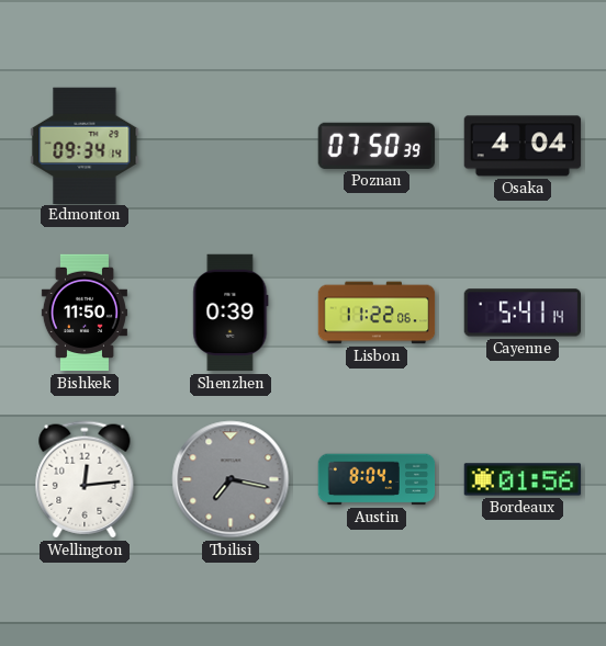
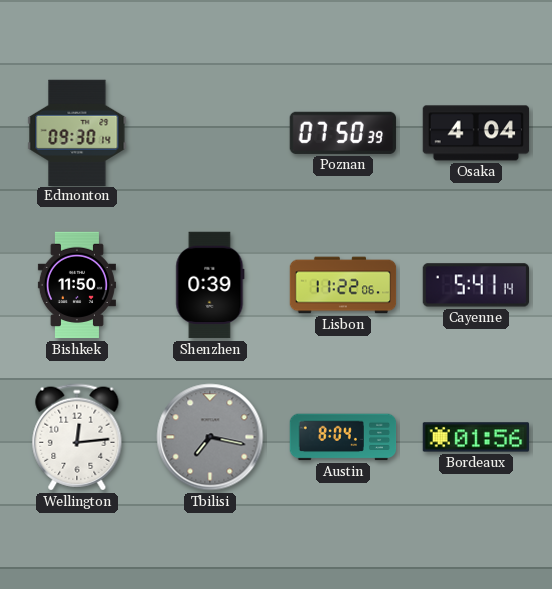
Edmonton: 09:34 -> 09:30 (77, 132)
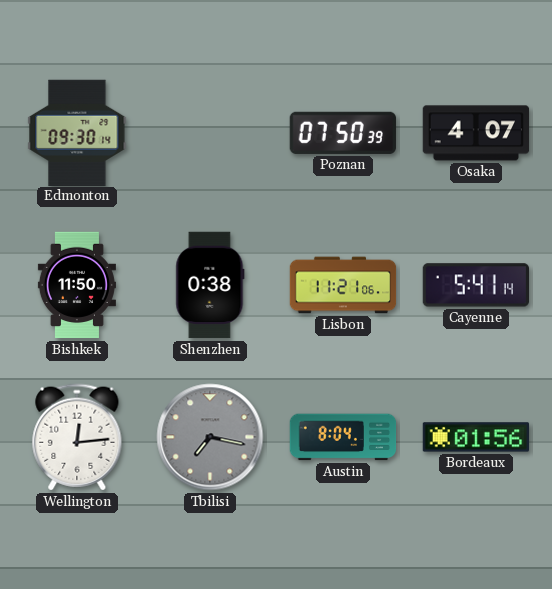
Osaka: 4:04 -> 4:07 (476, 133)
Shenzhen: 0:39 -> 0:38 (210, 285)
Lisbon: 11:22 -> 11:21 (343, 285)
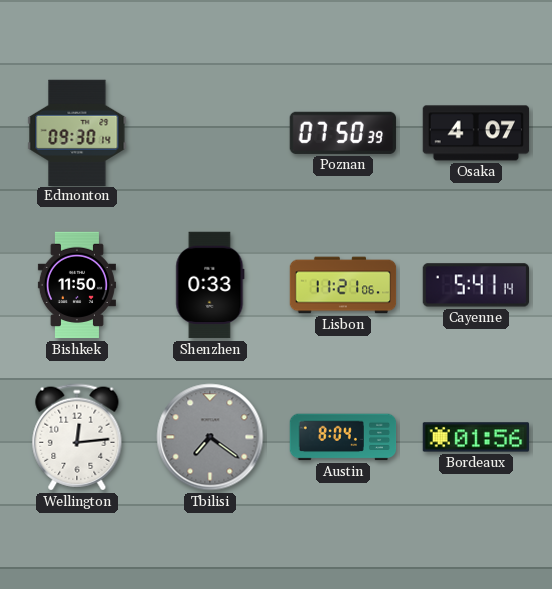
Shenzhen: 0:38 -> 0:33 (210, 285)
Tbilisi: 7:17 -> 7:21 (210, 437)
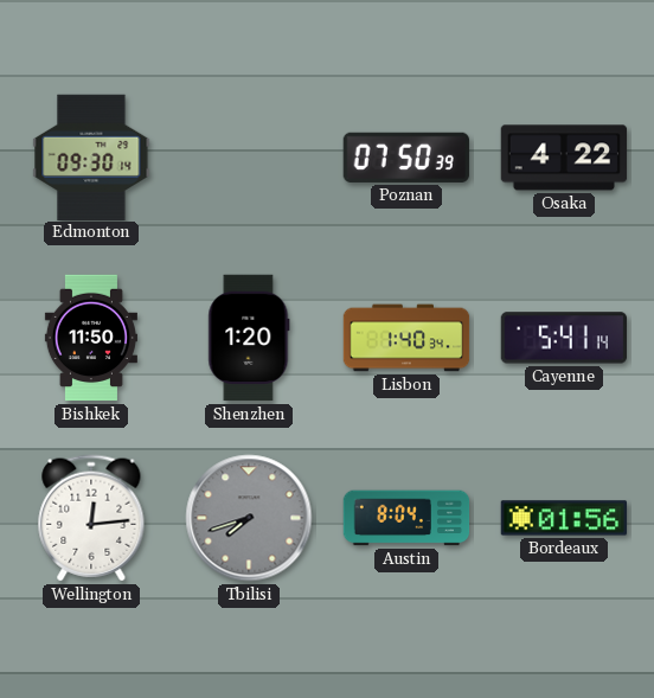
Osaka: 4:07 -> 4:22 (564, 158)
Shenzhen: 0:33 -> 1:20 (249, 338)
Lisbon: 11:21 -> 1:40 (406, 338)
Tbilisi: 7:21 -> 7:42 (249, 518)
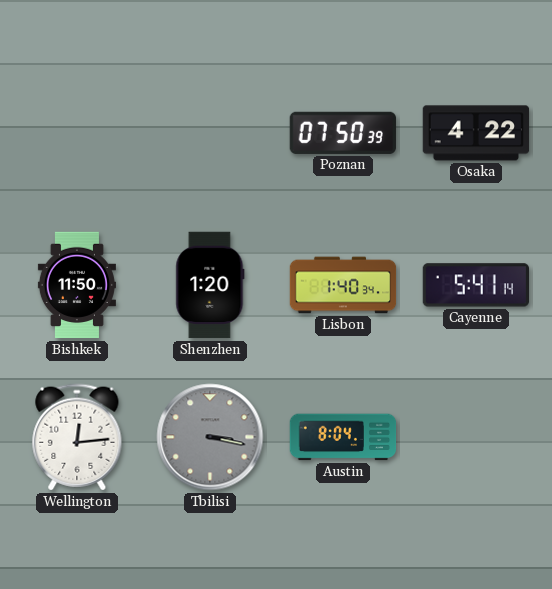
Edmonton: 09:30 -> none (91, 156)
Tbilisi: 7:42 -> 3:17 (210, 437)
Bordeaux: 01:56 -> none (564, 518)
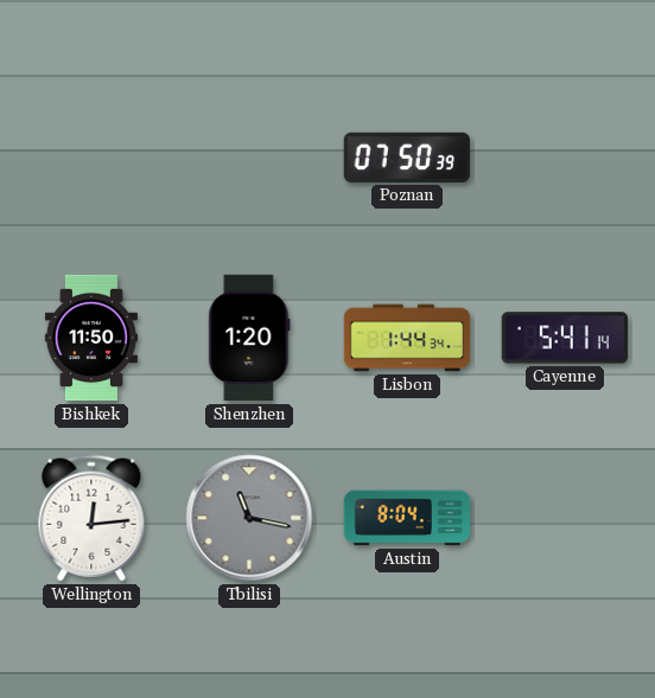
Osaka: 4:22 -> none (476, 133)
Lisbon: 1:40 -> 1:44 (407, 338)
Tbilisi: 3:17 -> 11:17 (249, 518)
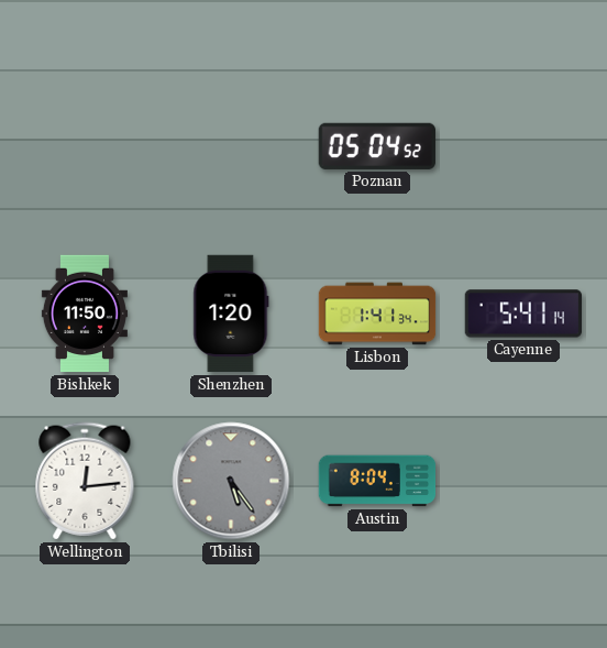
Poznan: 07:50 -> 05:04 (377, 146)
Lisbon: 1:44 -> 1:41 (377, 314)
Tbilisi: 11:17 -> 5:24 (231, 481)
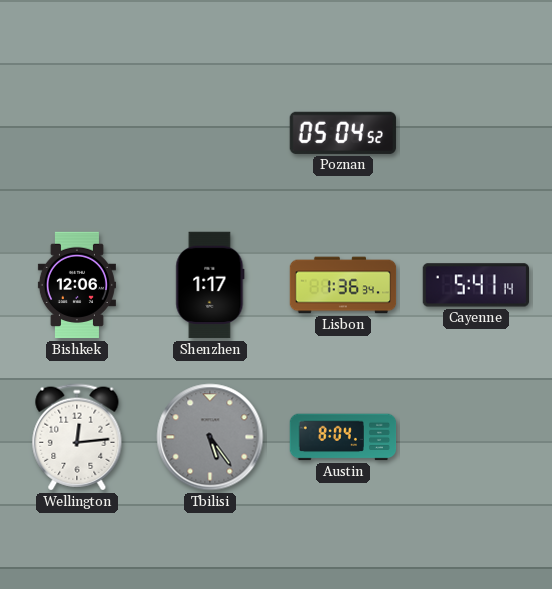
Bishkek: 11:50 -> 12:06 (77, 285)
Shenzhen: 1:20 -> 1:17 (210, 285)
Lisbon: 1:41 -> 1:36 (343, 285)
